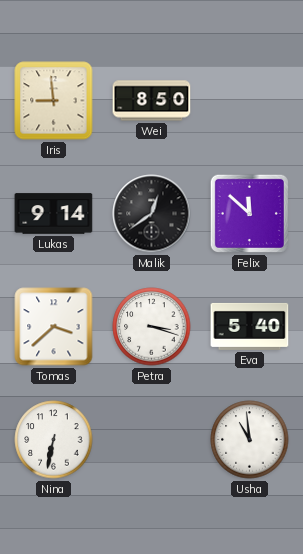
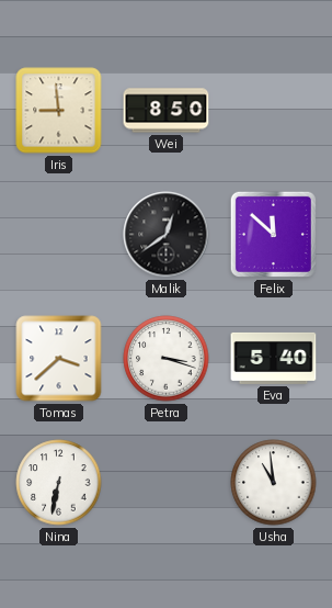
Lukas: 9:14 -> none (54, 214)
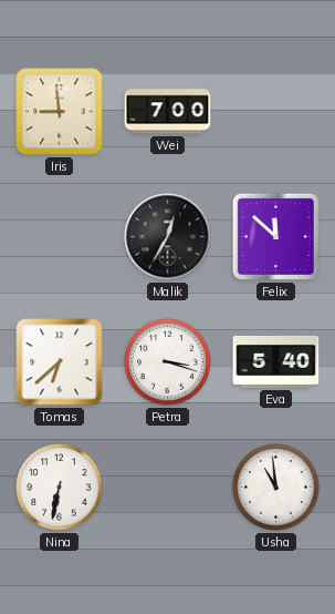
Wei: 8:50 -> 7:00 (168, 112)
Malik: 12:39 -> 12:35 (168, 237)
Tomas: 3:38 -> 6:38 (60, 362)
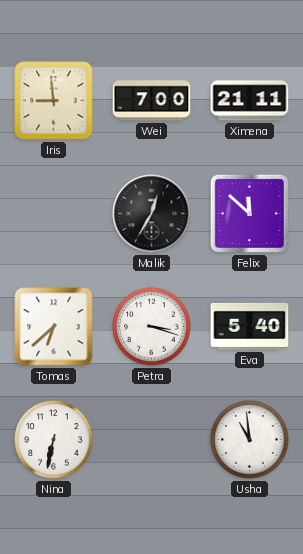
Ximena: none -> 21:11 (250, 101)
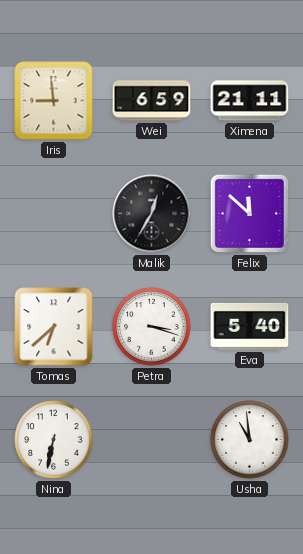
Wei: 7:00 -> 6:59 (152, 101)
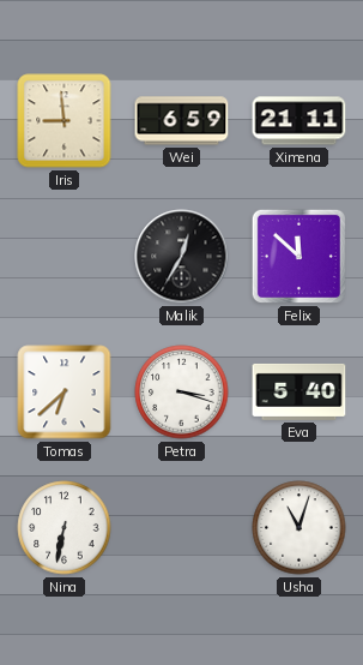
Usha: 10:59 -> 11:03 (300, 528)
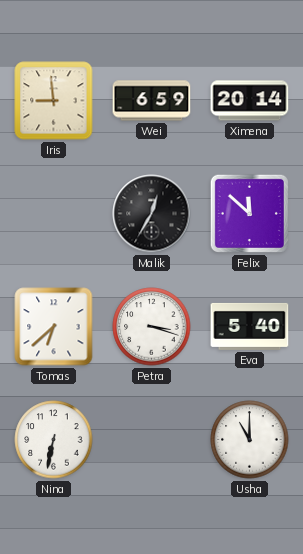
Ximena: 21:11 -> 20:14 (250, 101)
Usha: 11:03 -> 11:00 (250, 440)
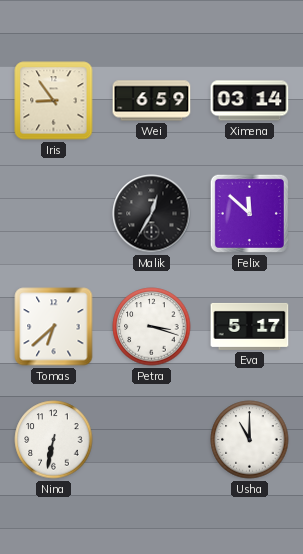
Iris: 8:59 -> 8:54 (54, 101)
Ximena: 20:14 -> 03:14 (250, 101)
Eva: 5:40 -> 5:17 (250, 326)
